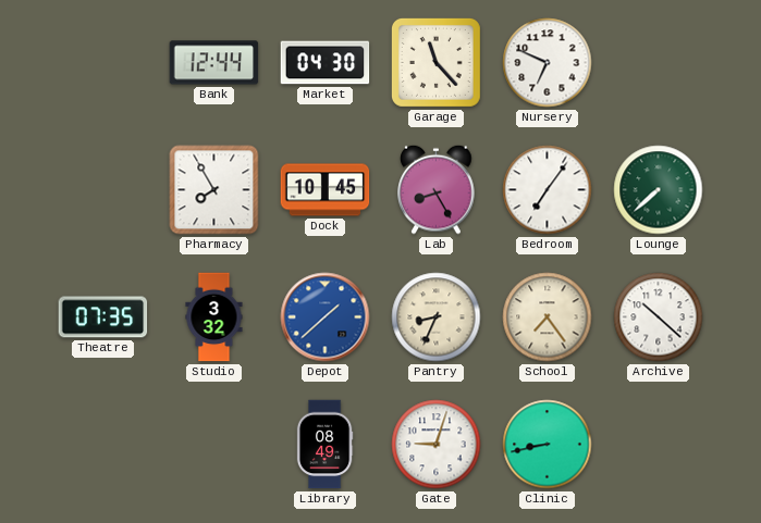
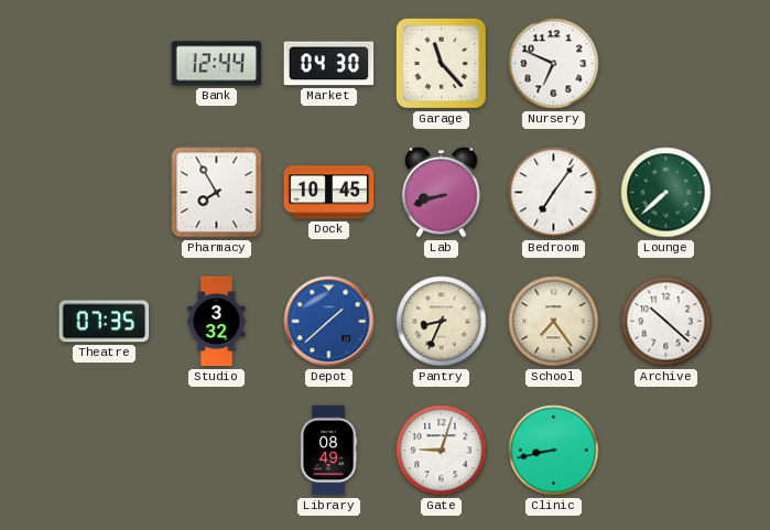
Lab: 8:25 -> 8:42 (442, 192)
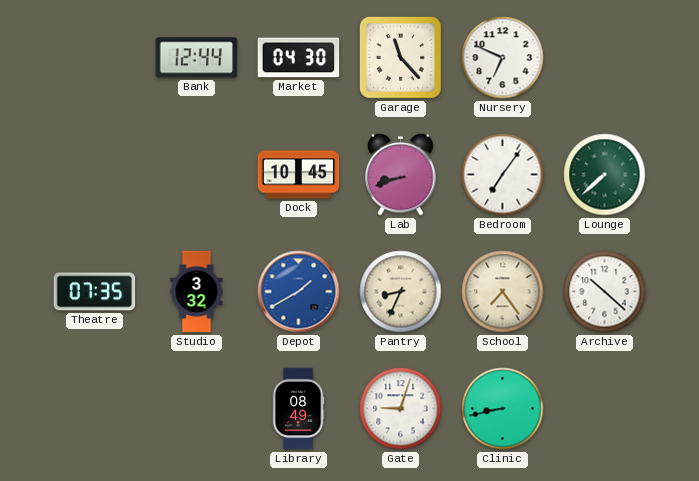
Pharmacy: 7:55 -> none (217, 193)
Depot: 1:38 -> 1:40 (299, 292)
